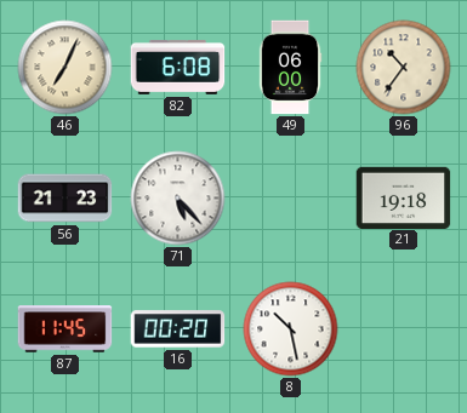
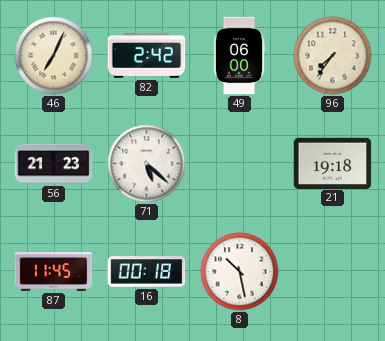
82: 6:08 -> 2:42 (147, 56)
96: 10:36 -> 7:36 (333, 56)
71: 5:23 -> 5:22 (147, 164)
16: 00:20 -> 00:18 (147, 272)
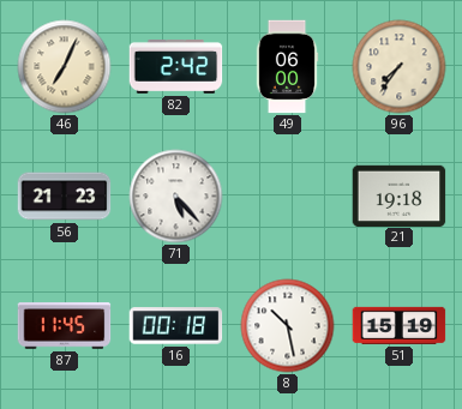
71: 5:22 -> 5:23 (176, 197)
51: none -> 15:19 (400, 325)
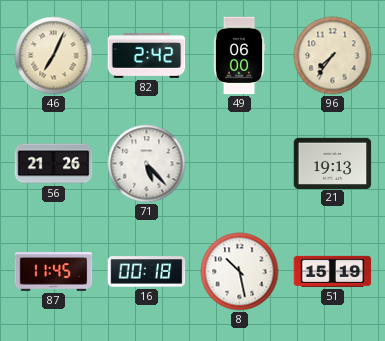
56: 21:23 -> 21:26 (54, 164)
21: 19:18 -> 19:13 (333, 163)
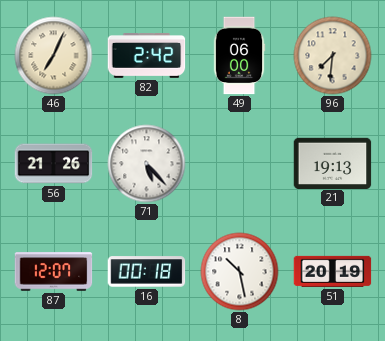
96: 7:36 -> 7:31 (333, 56)
87: 11:45 -> 12:07 (54, 272)
51: 15:19 -> 20:19 (333, 271)
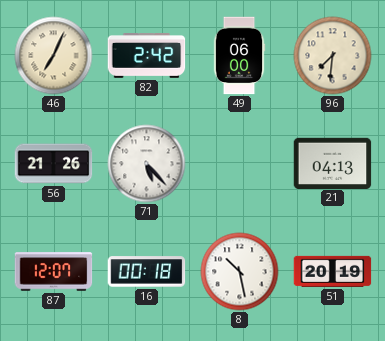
21: 19:13 -> 04:13 (333, 163)
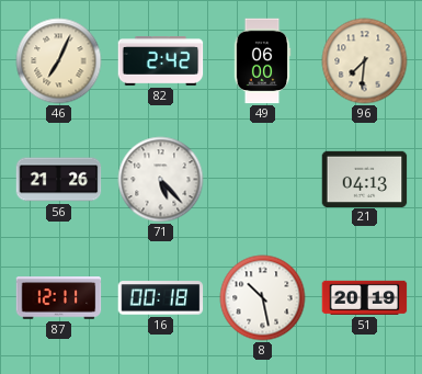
87: 12:07 -> 12:11 (59, 298)
